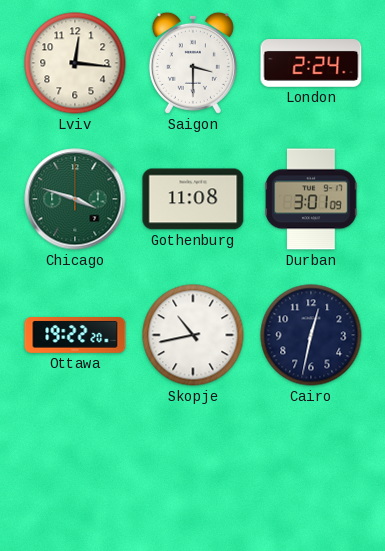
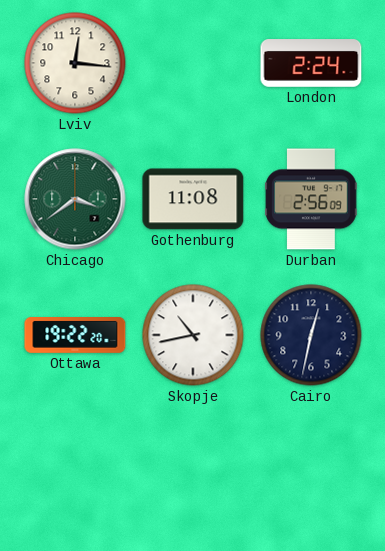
Saigon: 3:30 -> none (193, 63)
Chicago: 3:48 -> 3:39 (75, 199)
Durban: 3:01 -> 2:56 (311, 199)
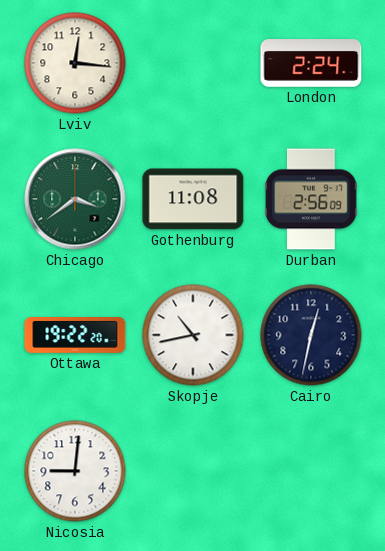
Nicosia: none -> 9:01 (75, 471)
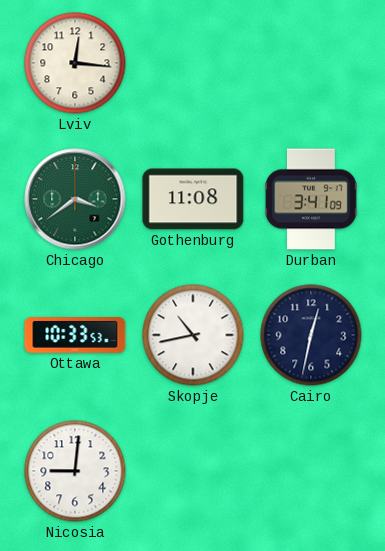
London: 2:24 -> none (311, 63)
Durban: 2:56 -> 3:41 (311, 199)
Ottawa: 19:22 -> 10:33 (75, 336)
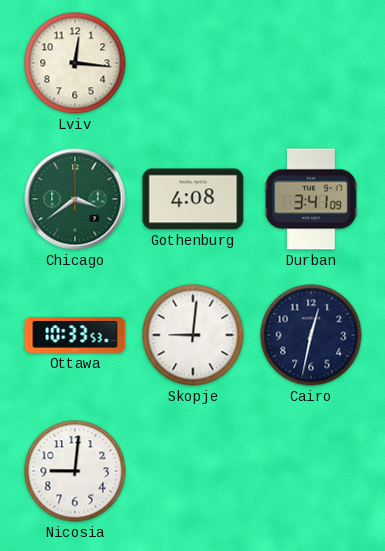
Gothenburg: 11:08 -> 4:08 (193, 199)
Skopje: 10:43 -> 9:01 (193, 335)
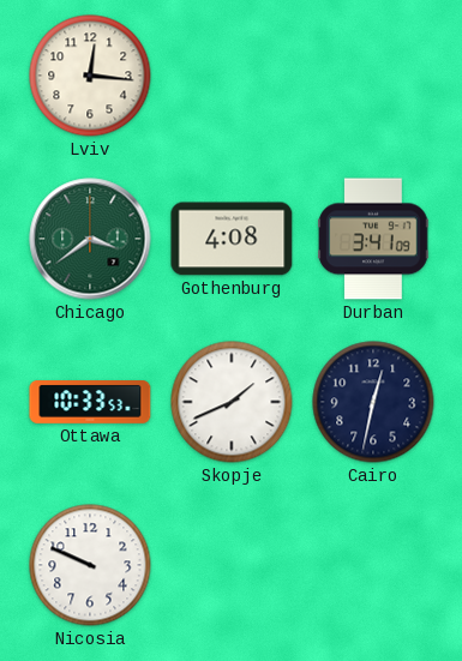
Skopje: 9:01 -> 1:41 (232, 402)
Nicosia: 9:01 -> 9:49 (90, 565)
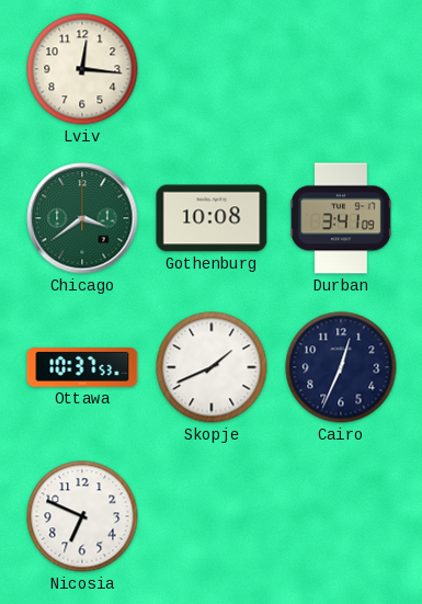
Gothenburg: 4:08 -> 10:08 (212, 218)
Ottawa: 10:33 -> 10:37 (82, 368)
Cairo: 12:32 -> 12:34 (341, 367)
Nicosia: 9:49 -> 6:49 (82, 516)
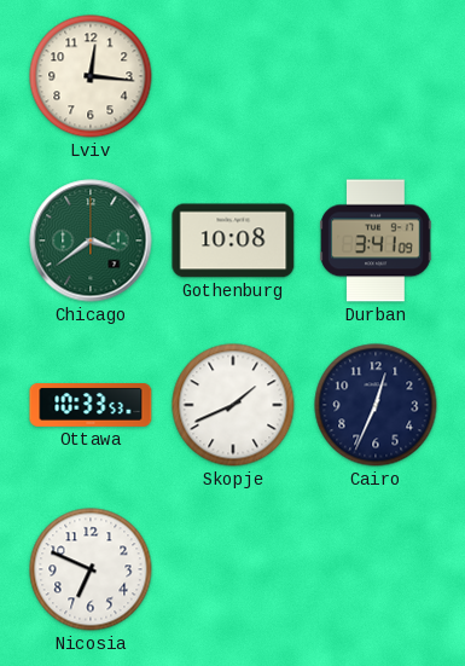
Ottawa: 10:37 -> 10:33 (91, 406)
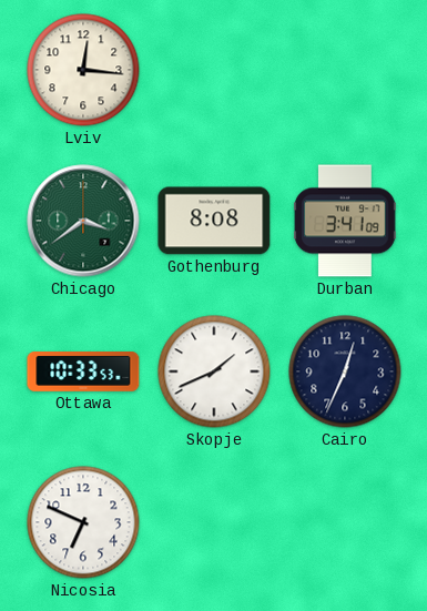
Gothenburg: 10:08 -> 8:08 (214, 221)
